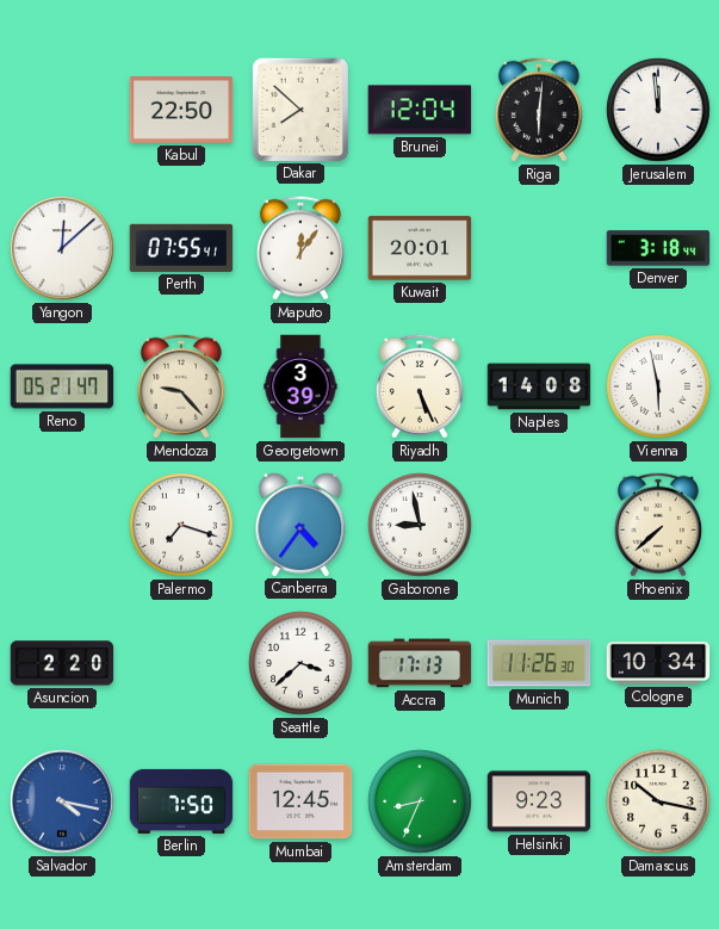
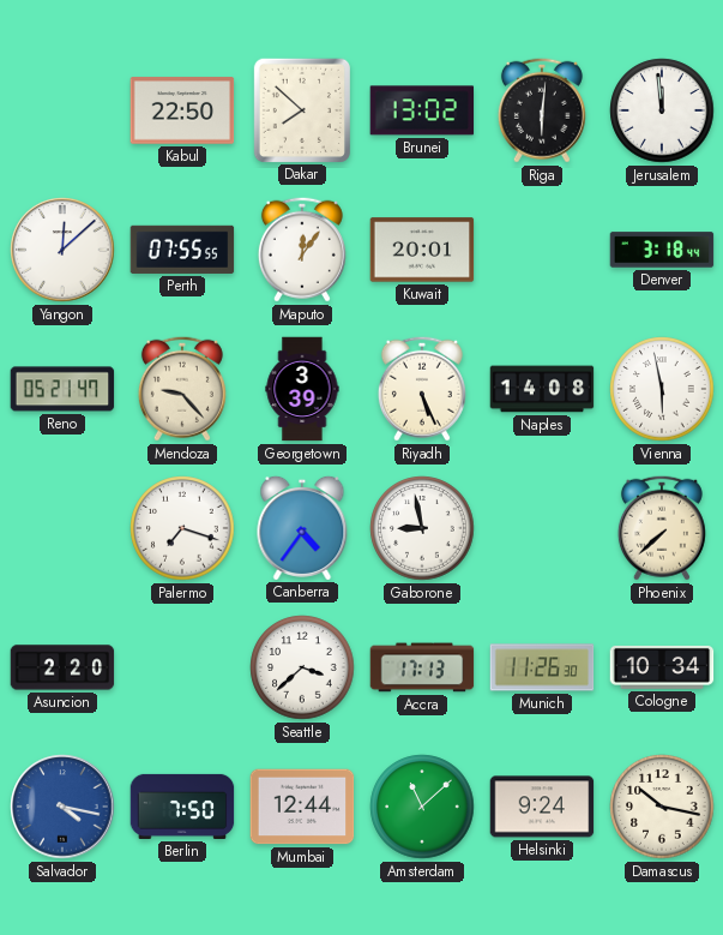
Brunei: 12:04 -> 13:02 (422, 110)
Perth: 07:55:41 -> 07:55:55 (182, 250)
Mumbai: 12:45 -> 12:44 (302, 807)
Amsterdam: 8:34 -> 11:08 (422, 807)
Helsinki: 9:23 -> 9:24 (542, 807)
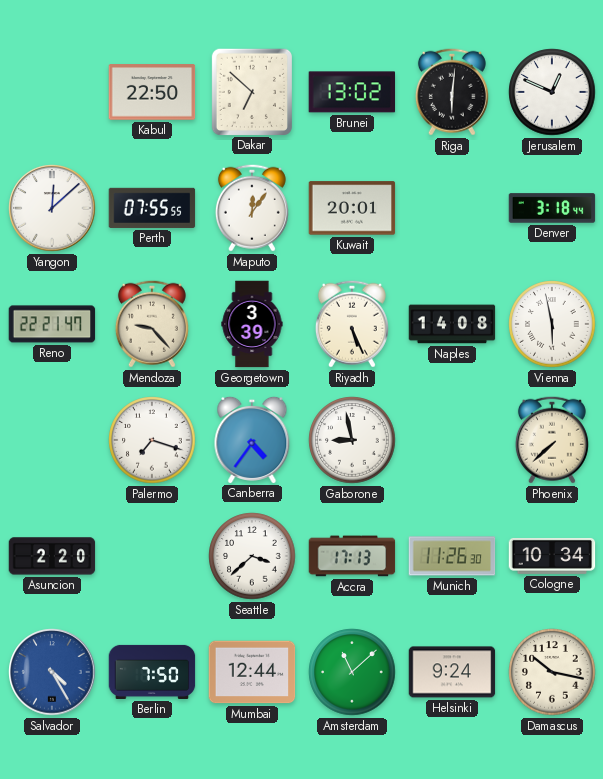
Dakar: 7:52 -> 6:52 (251, 91)
Jerusalem: 11:59 -> 12:49 (552, 92)
Reno: 05:21 -> 22:21 (52, 324)
Salvador: 4:17 -> 4:25 (52, 672)
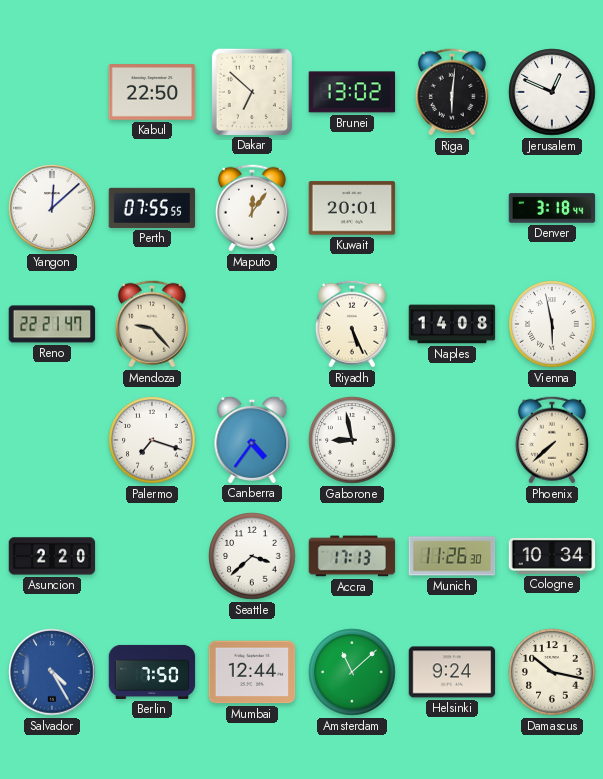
Georgetown: 3:39 -> none (252, 324)
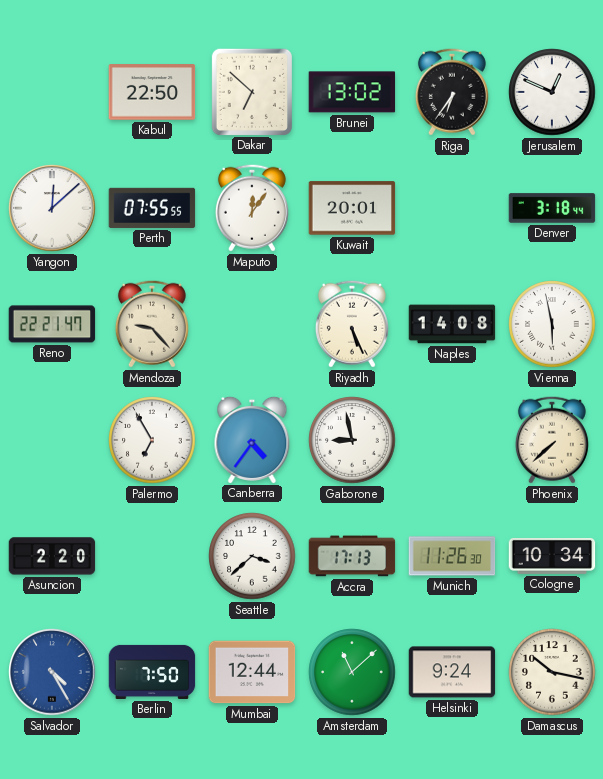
Riga: 6:01 -> 6:36 (452, 92)
Palermo: 7:18 -> 6:55 (152, 440)
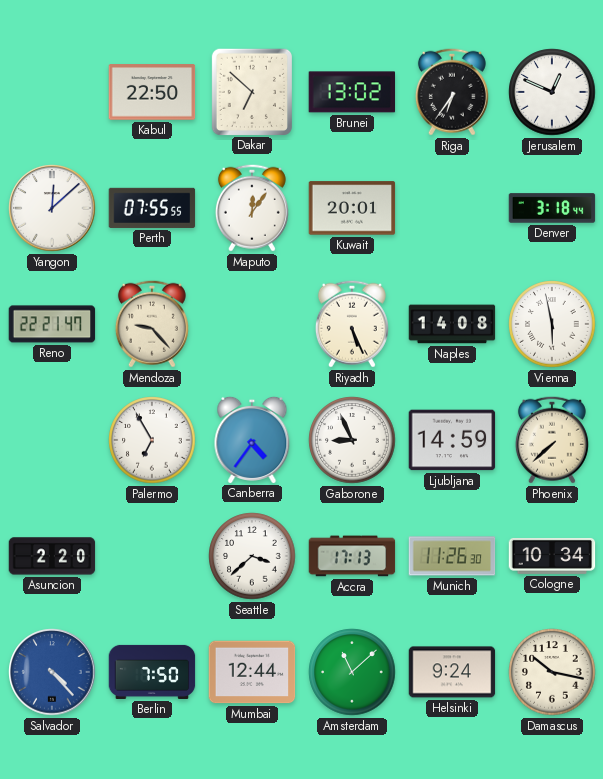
Gaborone: 8:58 -> 8:56 (352, 440)
Ljubljana: none -> 14:59 (452, 440)
Salvador: 4:25 -> 4:23 (52, 672)
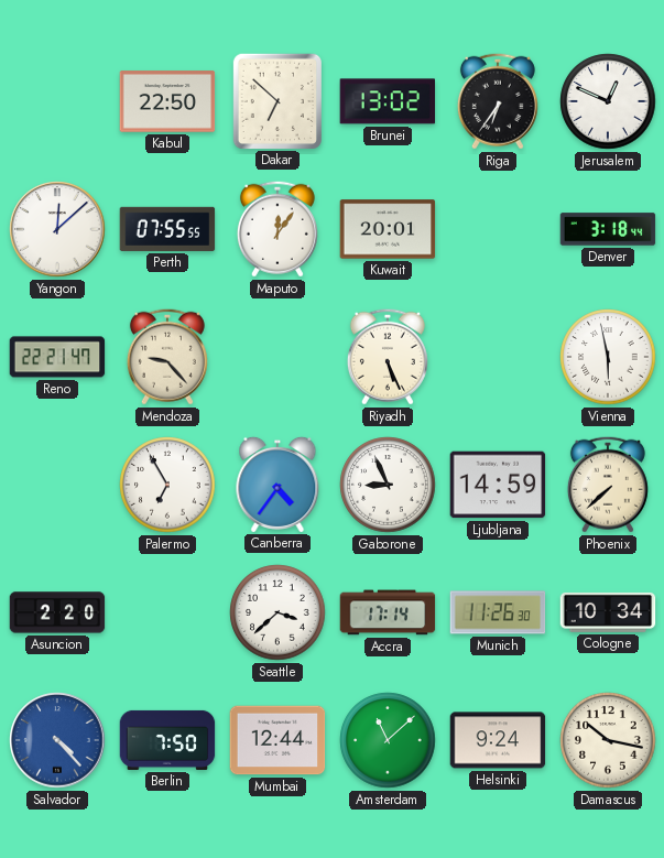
Naples: 14:08 -> none (452, 324)
Accra: 17:13 -> 17:14 (388, 612)
